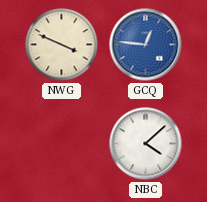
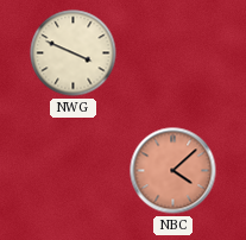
GCQ: 12:46 -> none (146, 45)
NBC dial: white -> salmon (174, 171)
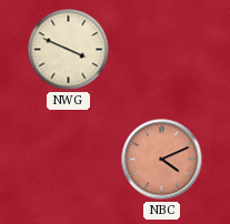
NBC: 4:08 -> 4:11 (162, 160)
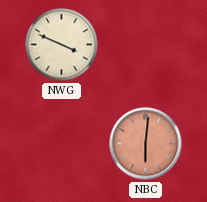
NBC: 4:11 -> 6:01 (146, 144)
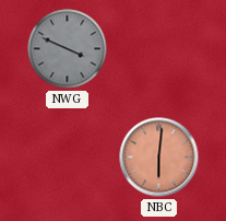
NWG dial: cream -> grey (68, 49)
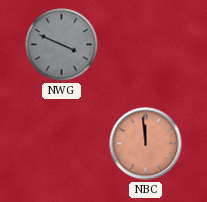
NBC: 6:01 -> 11:59 (146, 144)
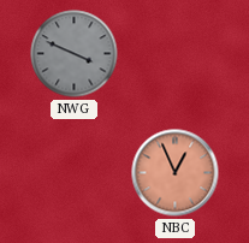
NBC: 11:59 -> 12:56 (176, 173)
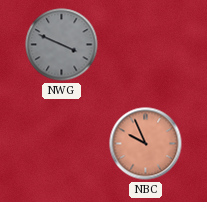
NBC: 12:56 -> 9:56 (146, 144)
